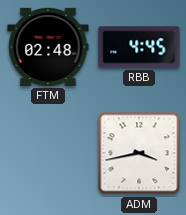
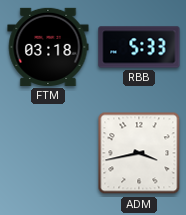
FTM: 02:48 -> 03:18 (48, 47)
RBB: 4:45 -> 5:33 (139, 47)
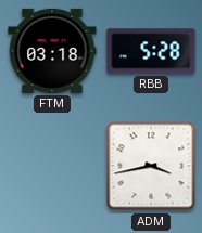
RBB: 5:33 -> 5:28 (151, 51)
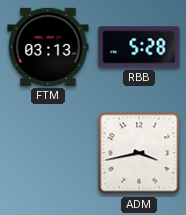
FTM: 03:18 -> 03:13 (48, 47)
